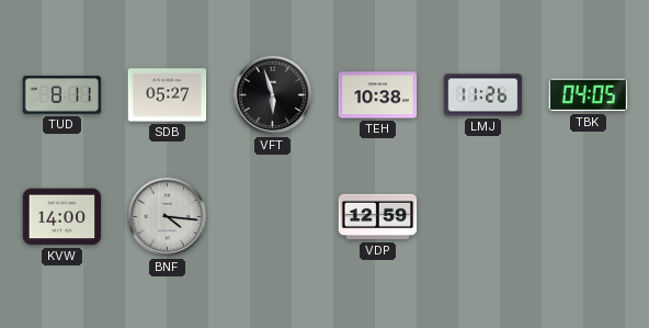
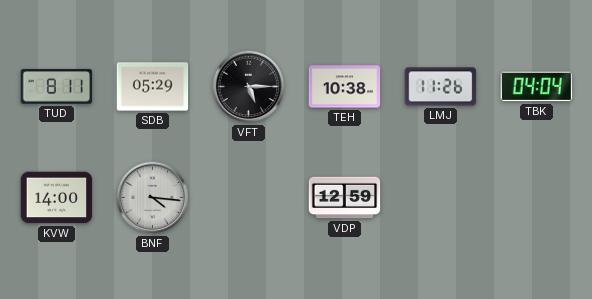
SDB: 05:27 -> 05:29 (153, 87)
VFT: 5:57 -> 5:15 (249, 87)
TBK: 04:05 -> 04:04 (537, 87)
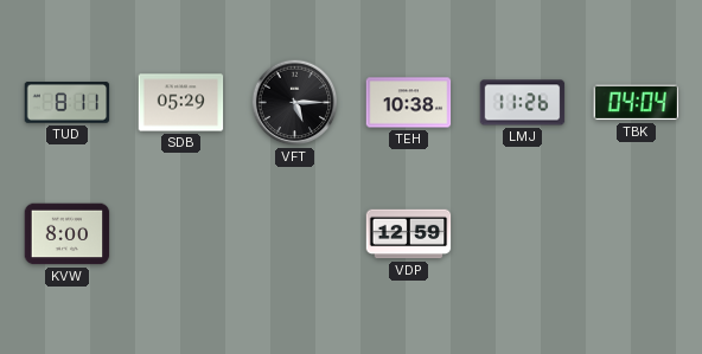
KVW: 14:00 -> 8:00 (68, 234)
BNF: 4:16 -> none (153, 198)
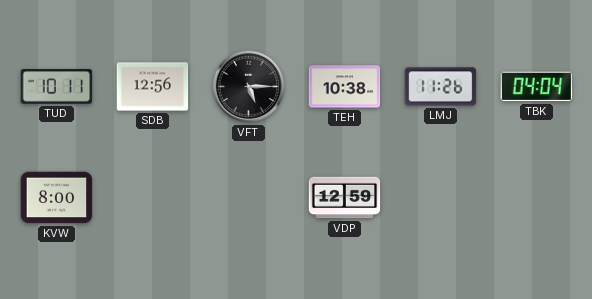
TUD: 8:11 -> 10:11 (57, 87)
SDB: 05:29 -> 12:56 (153, 87)
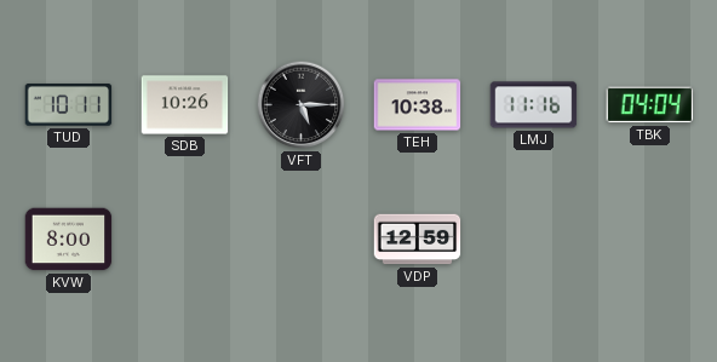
SDB: 12:56 -> 10:26 (185, 105)
LMJ: 11:26 -> 11:16 (534, 105)
